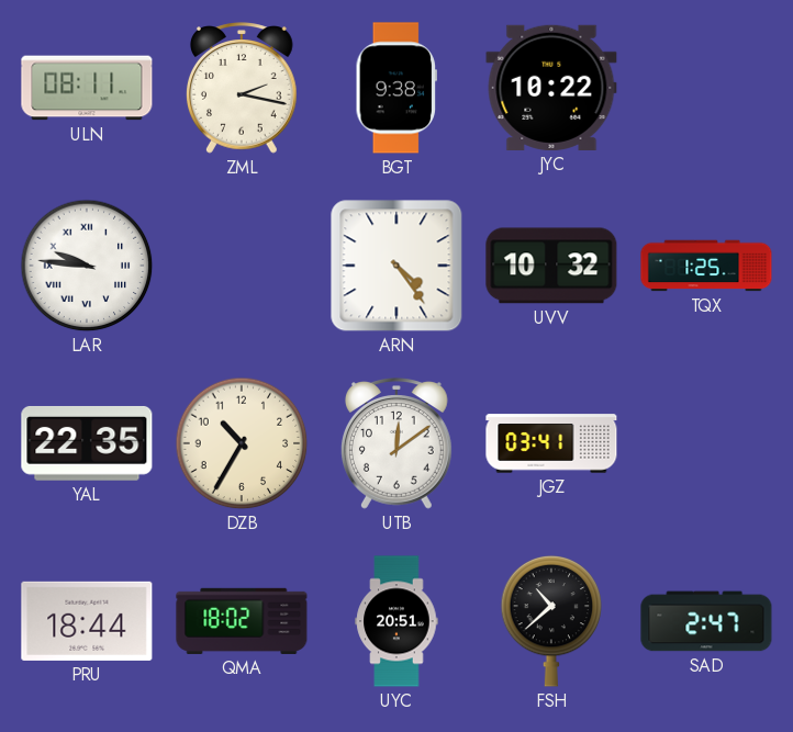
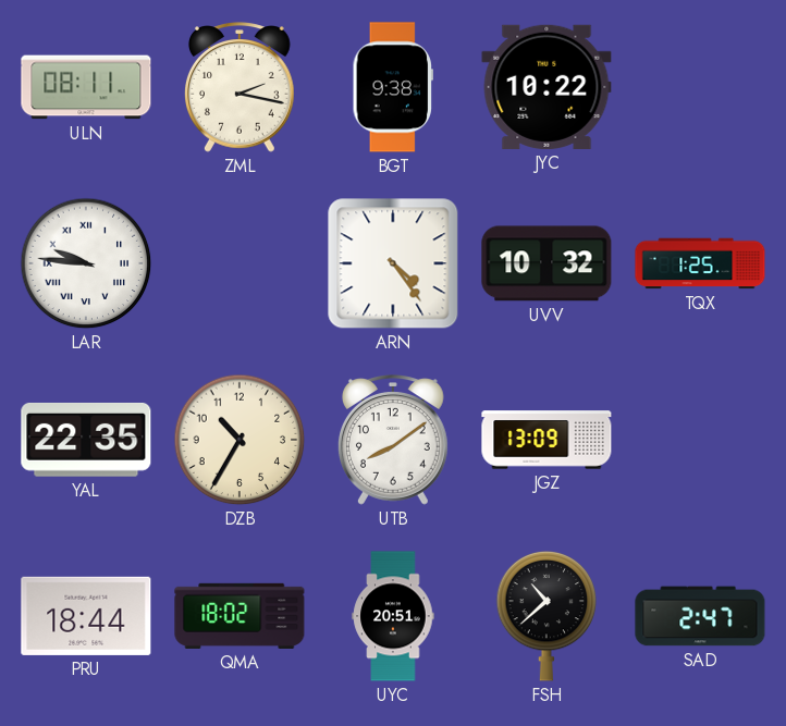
UTB: 12:09 -> 8:09 (393, 440)
JGZ: 03:41 -> 13:09 (546, 440)
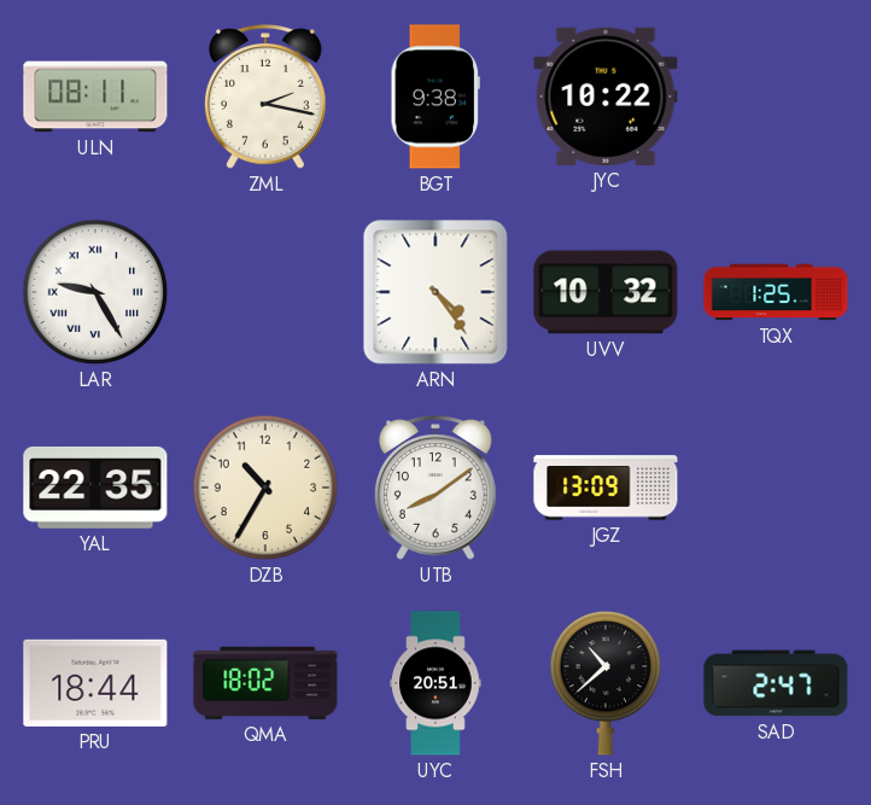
LAR: 9:46 -> 9:25 (95, 292)
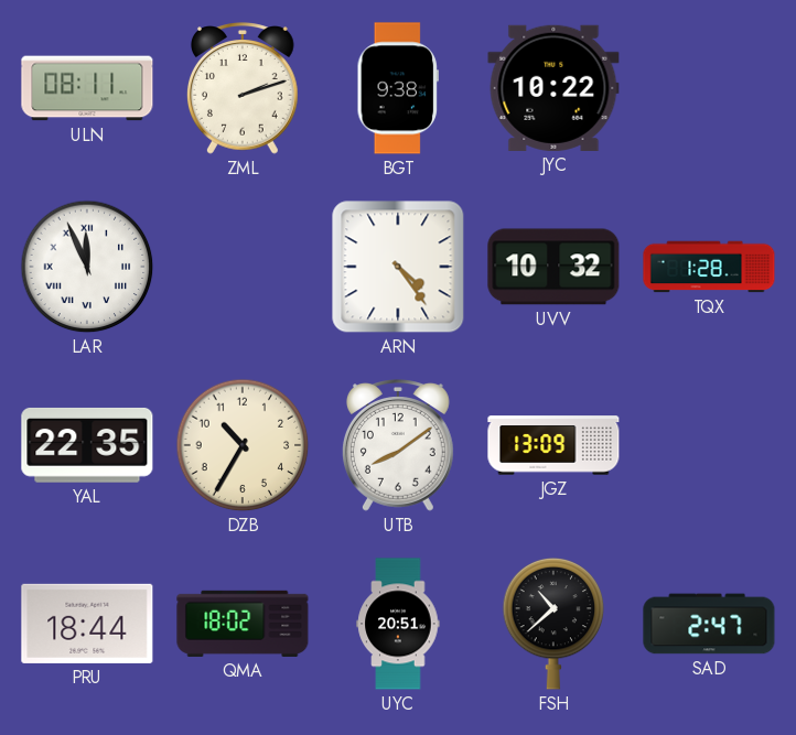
ZML: 2:17 -> 2:12 (243, 88)
LAR: 9:25 -> 11:56 (87, 267)
TQX: 1:25 -> 1:28 (709, 267)
